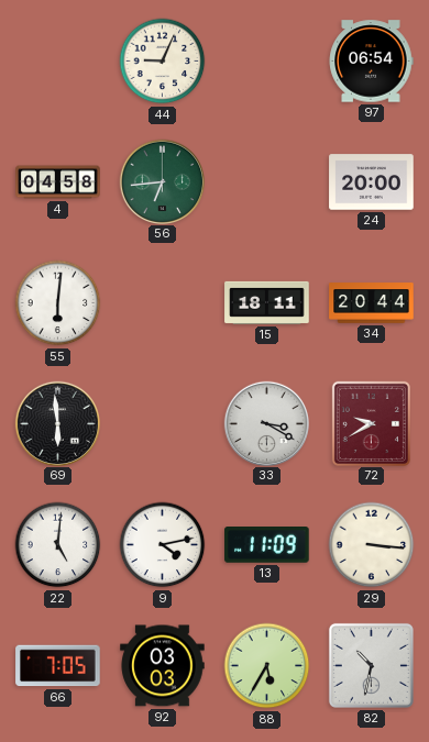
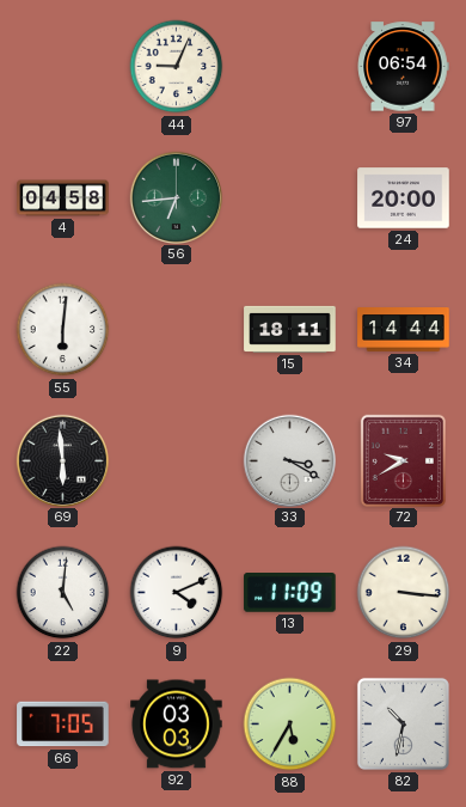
34: 20:44 -> 14:44 (404, 330)
9: 4:13 -> 4:11 (177, 593)
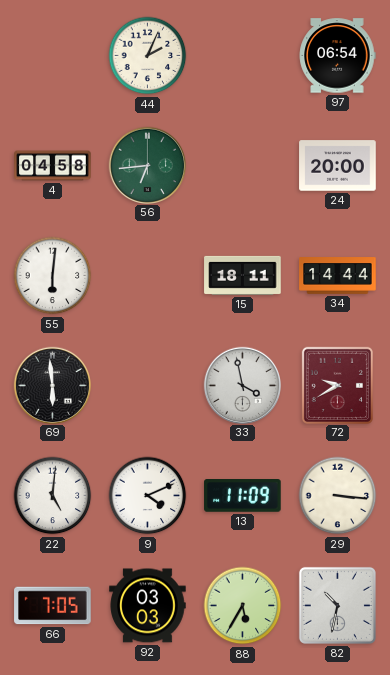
44: 9:04 -> 2:04 (148, 56)
33: 3:20 -> 3:58 (242, 385)
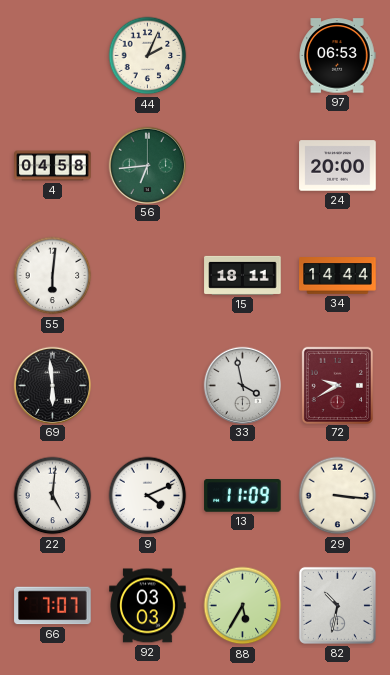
97: 06:54 -> 06:53 (337, 56)
66: 7:05 -> 7:07 (53, 606)
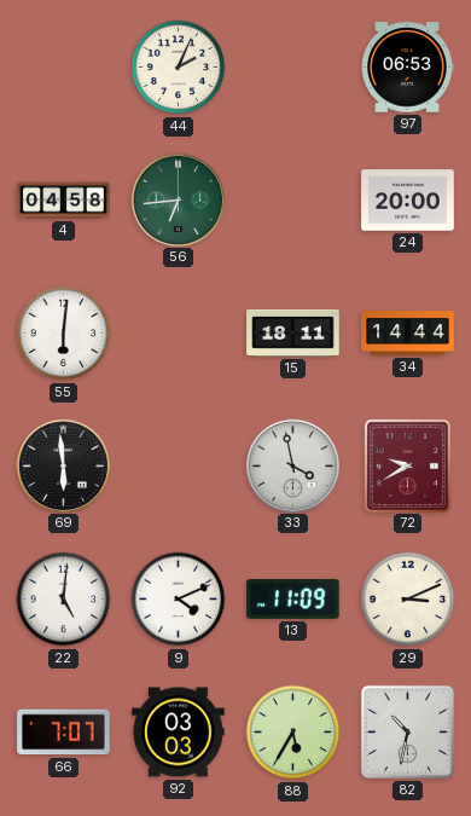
29: 3:16 -> 3:11 (408, 600)
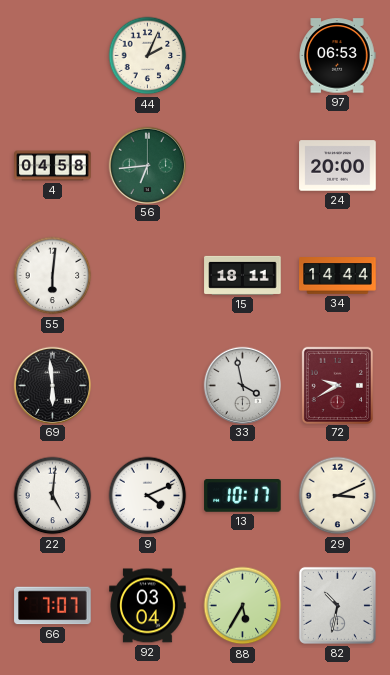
13: 11:09 -> 10:17 (243, 496)
92: 03:03 -> 03:04 (148, 606)
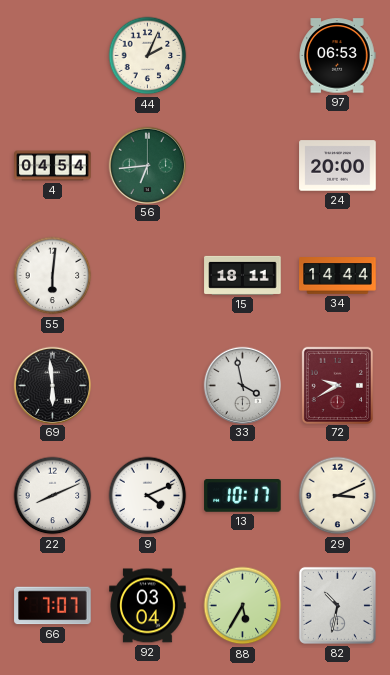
4: 04:58 -> 04:54 (53, 166)
22: 5:01 -> 8:11 (53, 496)
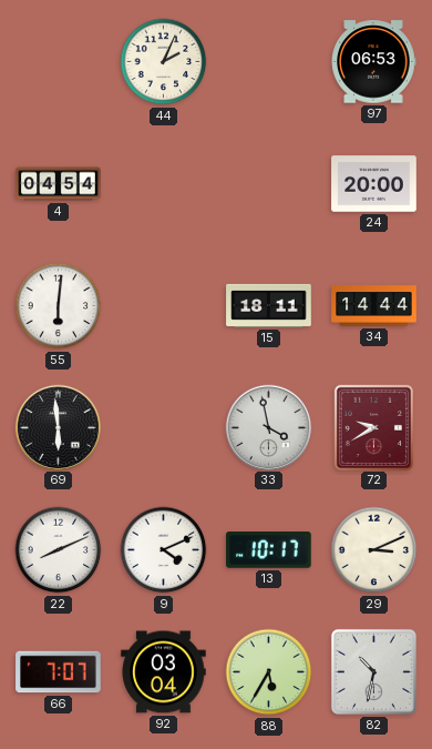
56: 6:44 -> none (147, 165)
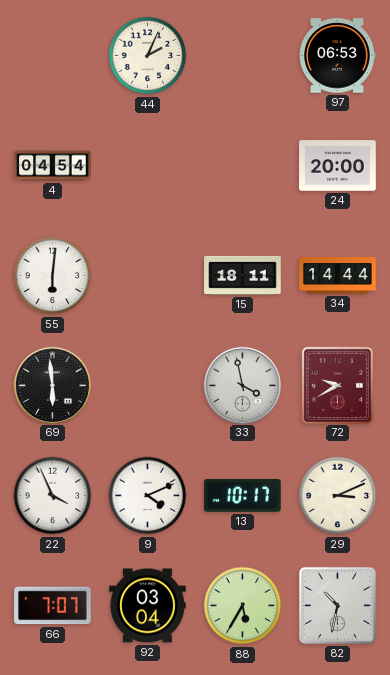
22: 8:11 -> 3:56 (53, 496)
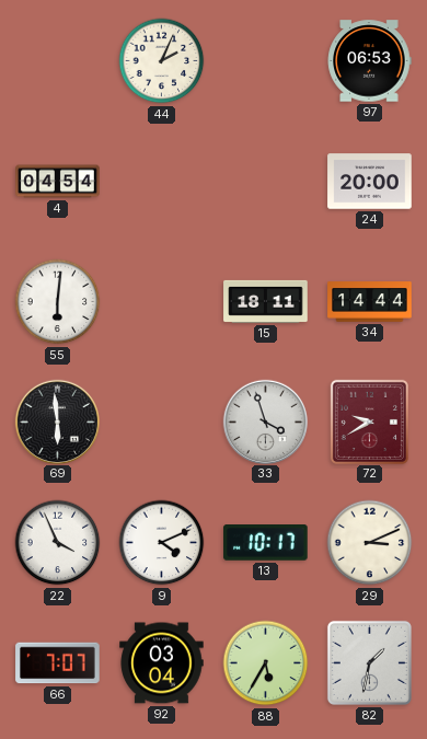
33: 3:58 -> 3:57 (265, 422)
82: 10:32 -> 1:32 (369, 662)
